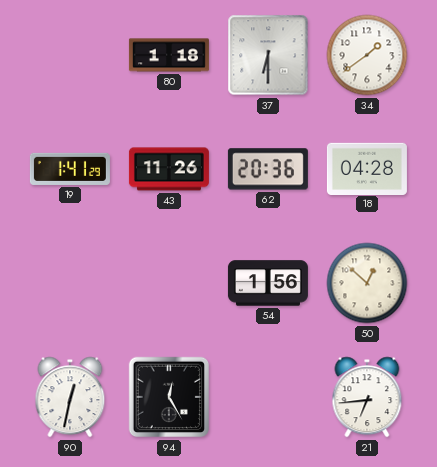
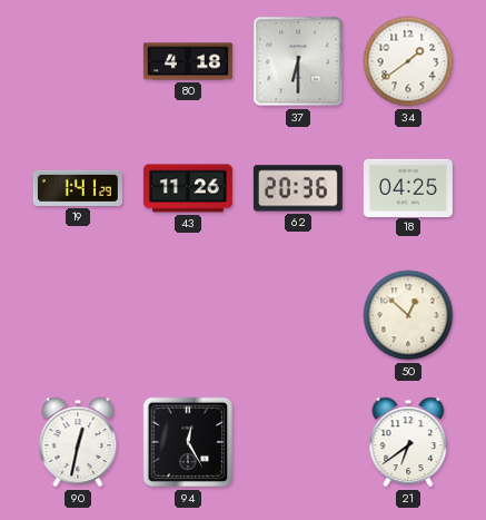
80: 1:18 -> 4:18 (188, 61)
18: 04:28 -> 04:25 (408, 187)
54: 1:56 -> none (268, 283)
21: 6:44 -> 6:39 (408, 442)
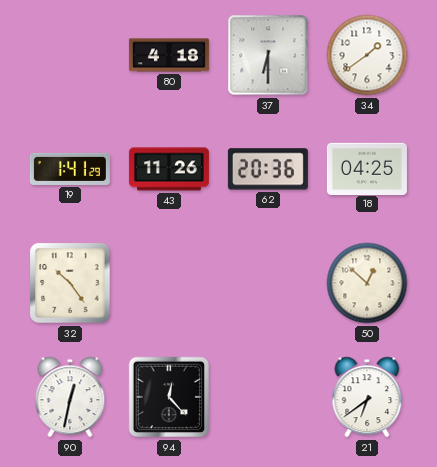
32: none -> 10:24 (70, 283)
94: 12:25 -> 12:23 (169, 397)
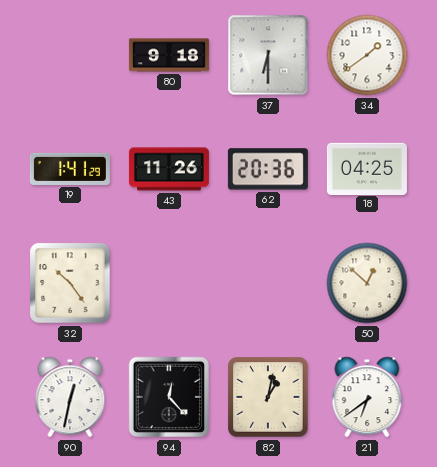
80: 4:18 -> 9:18 (169, 55)
82: none -> 1:02 (268, 397)
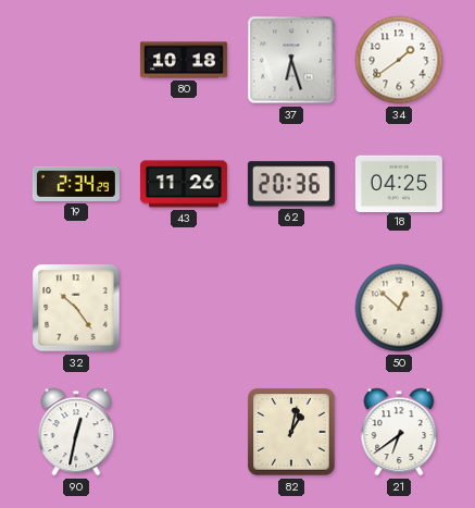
80: 9:18 -> 10:18 (184, 60)
37: 6:30 -> 6:27 (291, 60)
19: 1:41 -> 2:34 (76, 184)
94: 12:23 -> none (169, 397)
